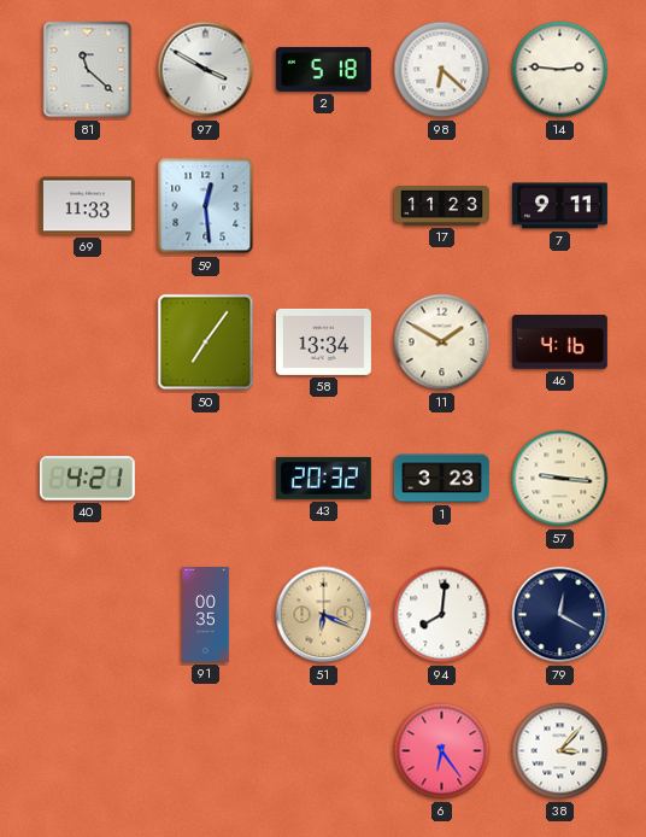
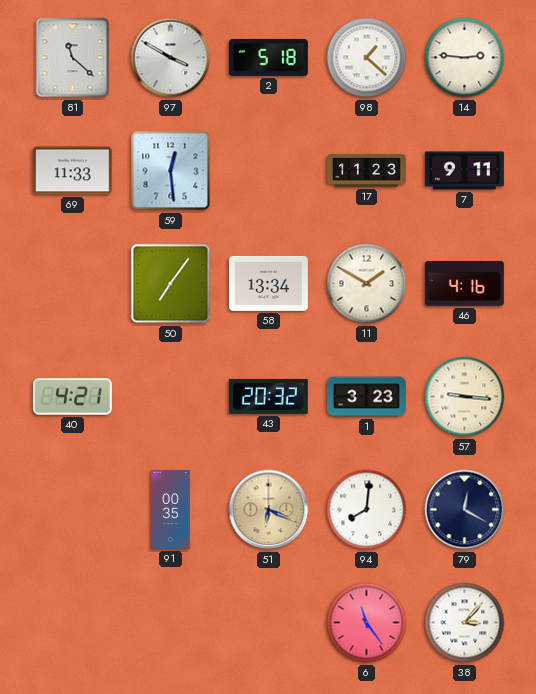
98: 6:22 -> 1:22 (367, 58)
6: 6:24 -> 11:24 (367, 623)
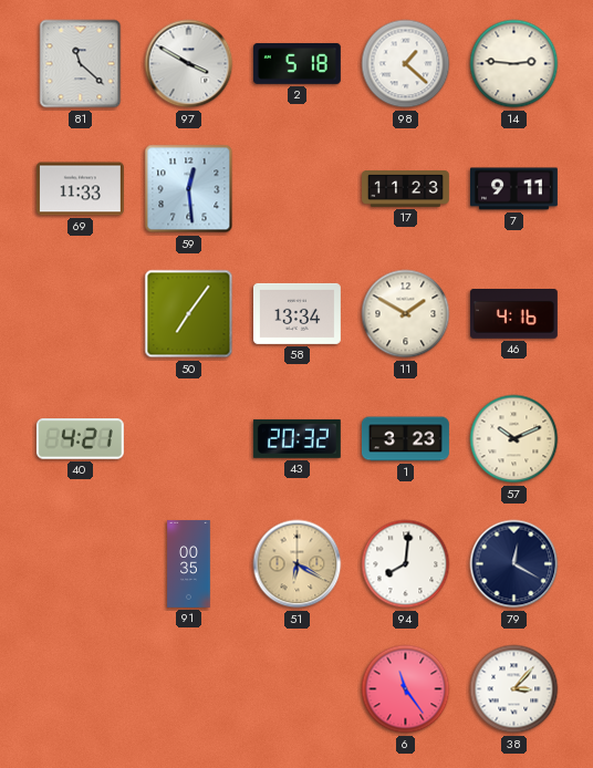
57: 9:16 -> 10:11 (514, 439)
51: 6:19 -> 6:20 (298, 564)
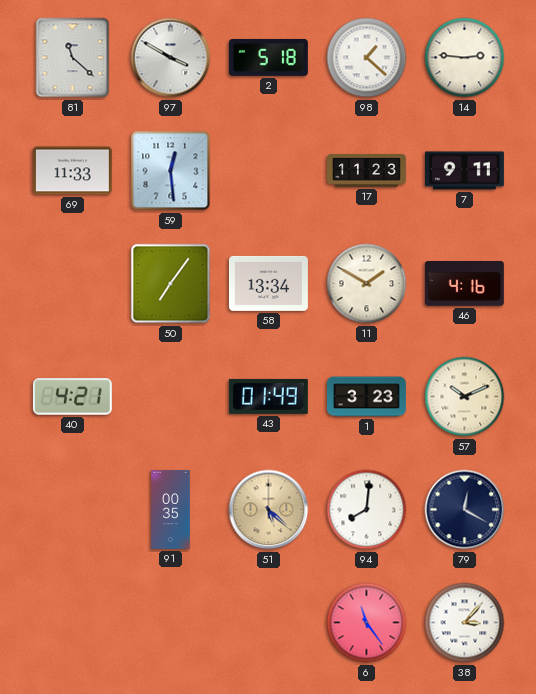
43: 20:32 -> 01:49 (268, 396)
51: 6:20 -> 5:22 (269, 510)
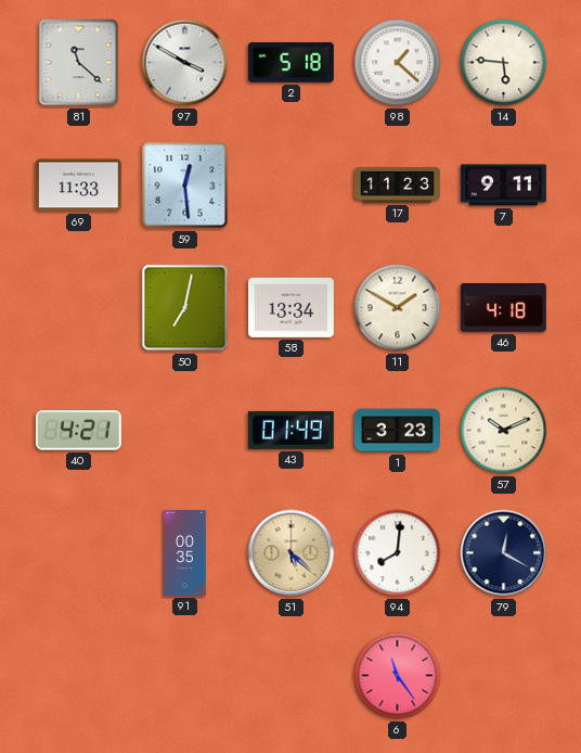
14: 2:46 -> 5:46 (504, 63)
50: 7:06 -> 7:02 (185, 308)
46: 4:16 -> 4:18 (503, 308)
38: 3:07 -> none (465, 623)
